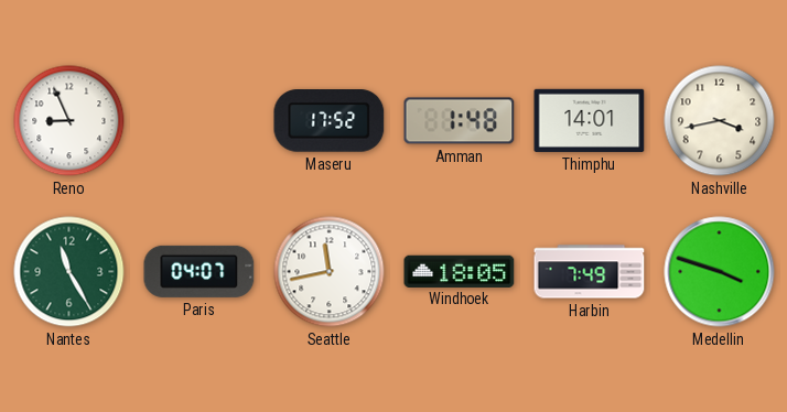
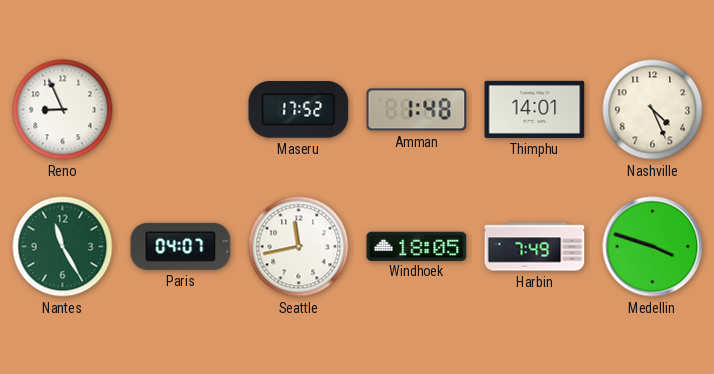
Nashville: 3:43 -> 4:26 (653, 110)
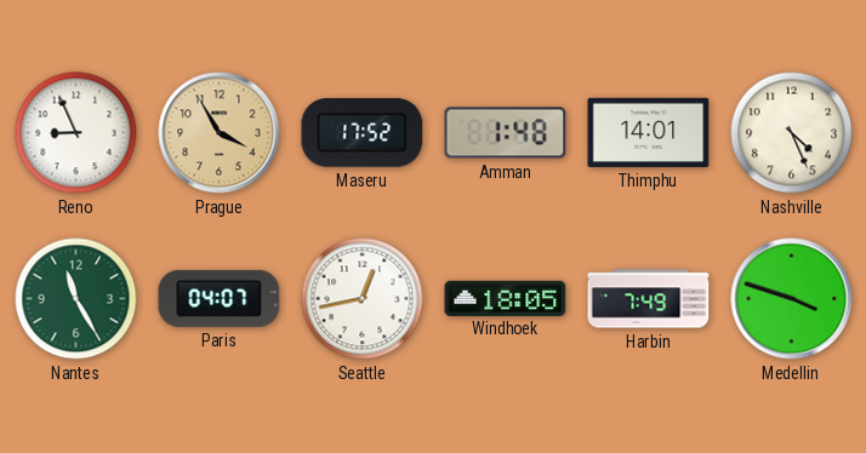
Prague: none -> 3:55 (220, 133)
Seattle: 11:43 -> 12:43 (363, 299)
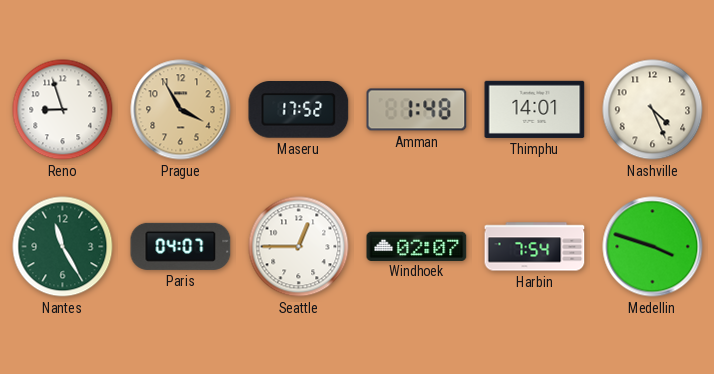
Reno: 8:56 -> 8:57 (63, 110)
Seattle: 12:43 -> 12:45 (299, 247)
Windhoek: 18:05 -> 02:07 (417, 246)
Harbin: 7:49 -> 7:54 (535, 247)
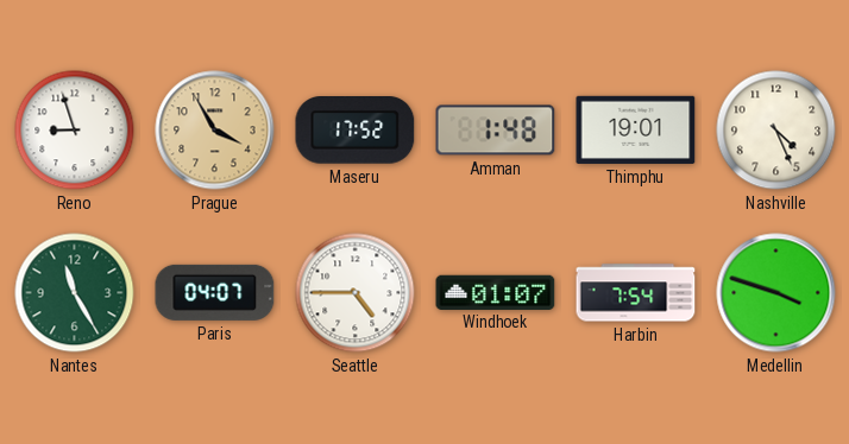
Thimphu: 14:01 -> 19:01 (636, 129)
Seattle: 12:45 -> 4:45 (356, 293)
Windhoek: 02:07 -> 01:07 (496, 292)
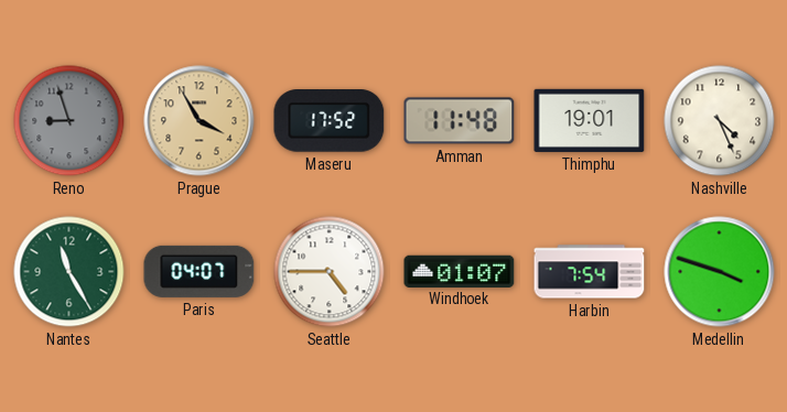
Reno dial: white -> grey (69, 121)
Amman: 1:48 -> 11:48 (460, 121)
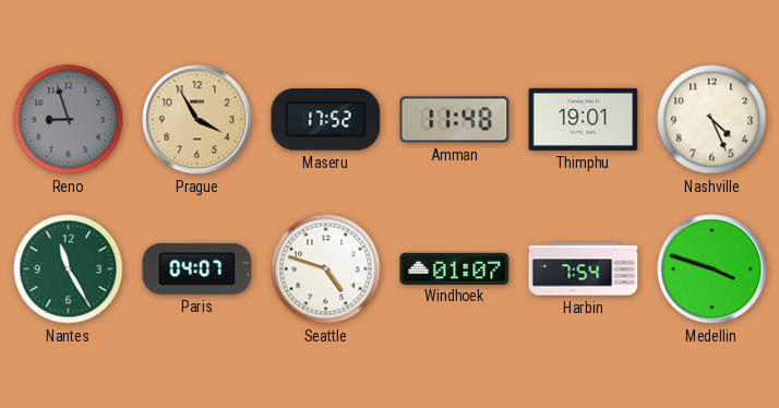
Seattle: 4:45 -> 4:48 (326, 269)
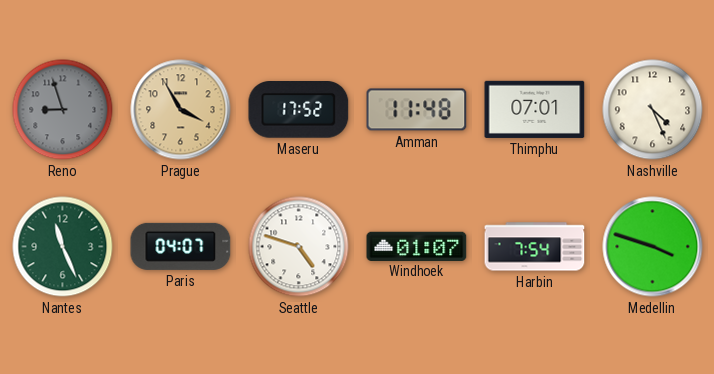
Thimphu: 19:01 -> 07:01 (535, 109)
Nantes: 11:25 -> 11:26 (63, 247)
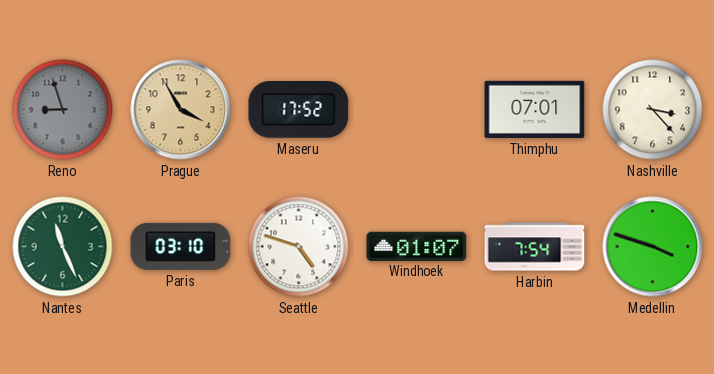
Amman: 11:48 -> none (417, 110)
Nashville: 4:26 -> 3:23 (653, 110)
Paris: 04:07 -> 03:10 (181, 246)
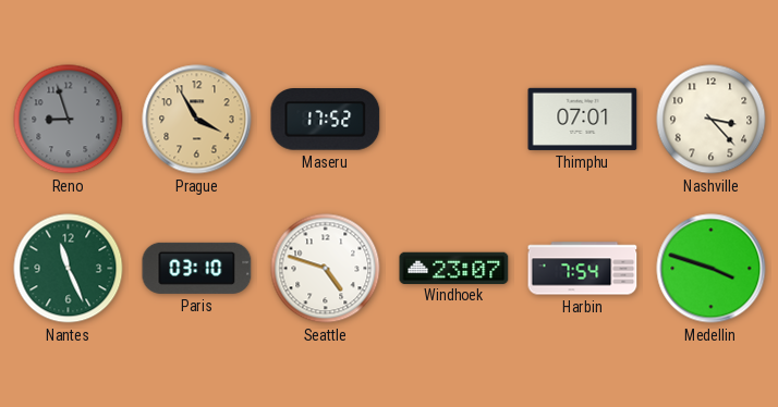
Windhoek: 01:07 -> 23:07 (454, 268)
